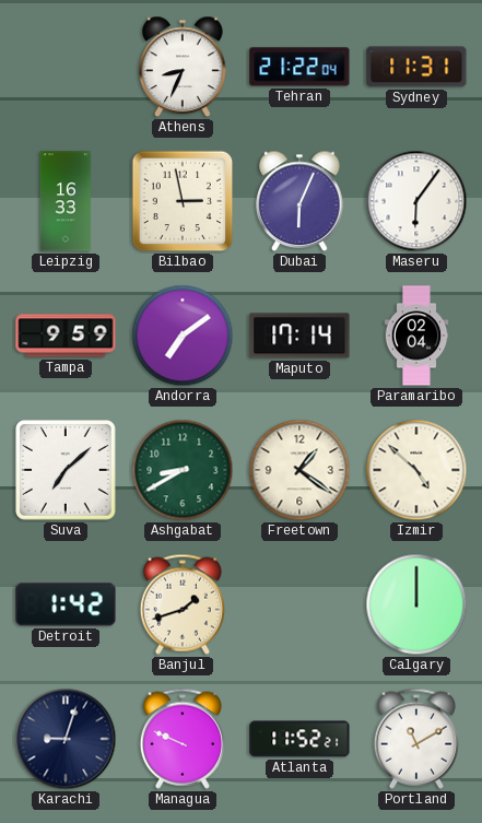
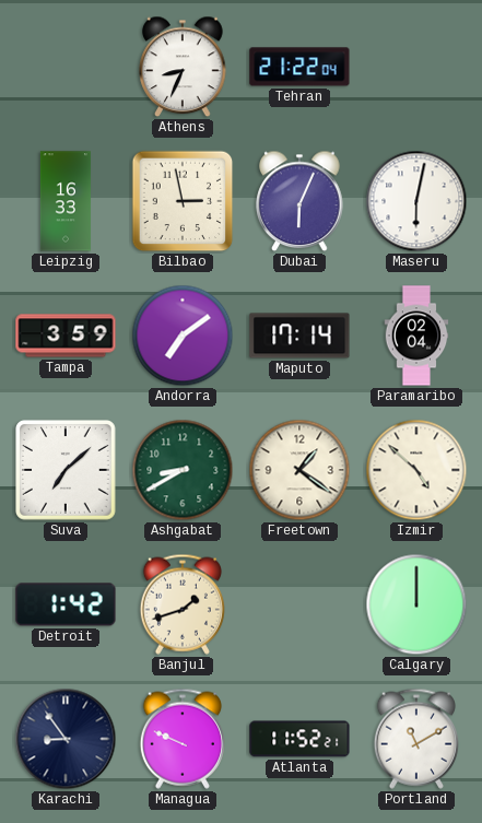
Sydney: 11:31 -> none (416, 67)
Maseru: 6:06 -> 6:02 (416, 201)
Tampa: 9:59 -> 3:59 (66, 336)
Karachi: 9:03 -> 8:54 (66, 739)
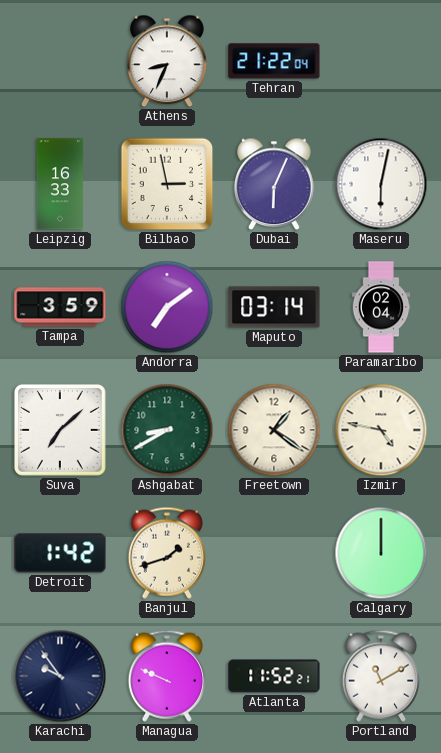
Maputo: 17:14 -> 03:14 (274, 307)
Izmir: 4:52 -> 4:47 (381, 430)
Karachi: 8:54 -> 9:54 (60, 676)
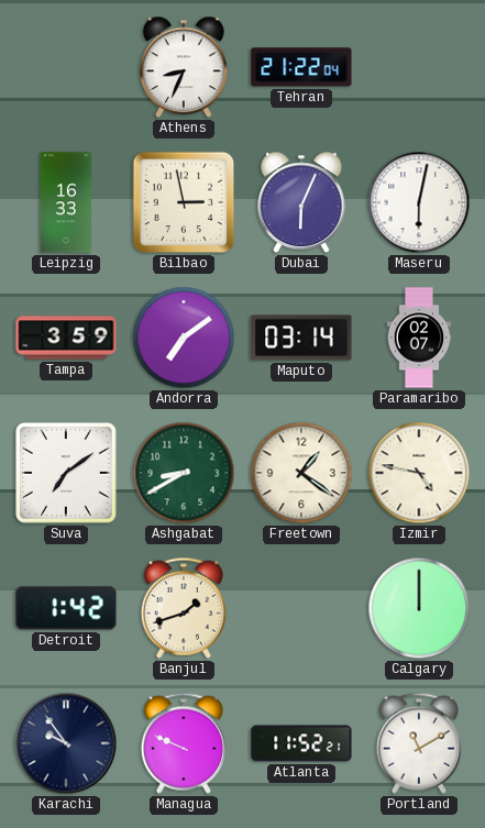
Paramaribo: 02:04 -> 02:07 (419, 338)
Suva: 7:08 -> 7:09 (67, 474)
